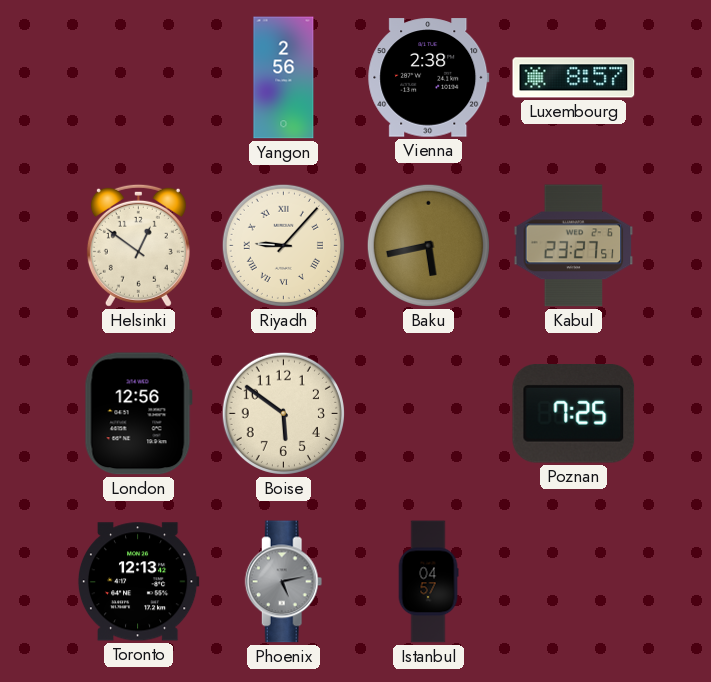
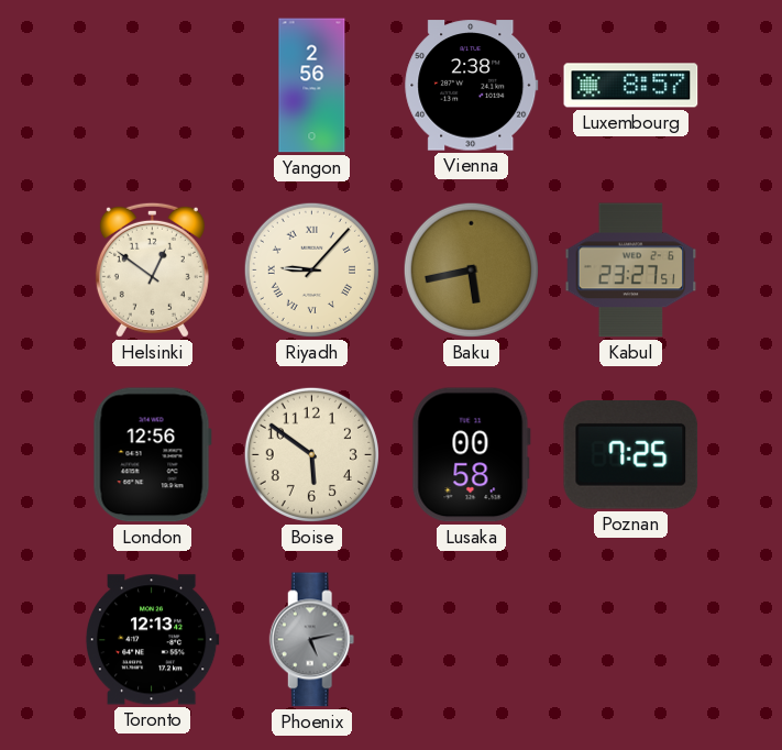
Lusaka: none -> 00:58 (471, 455)
Istanbul: 04:57 -> none (428, 582)
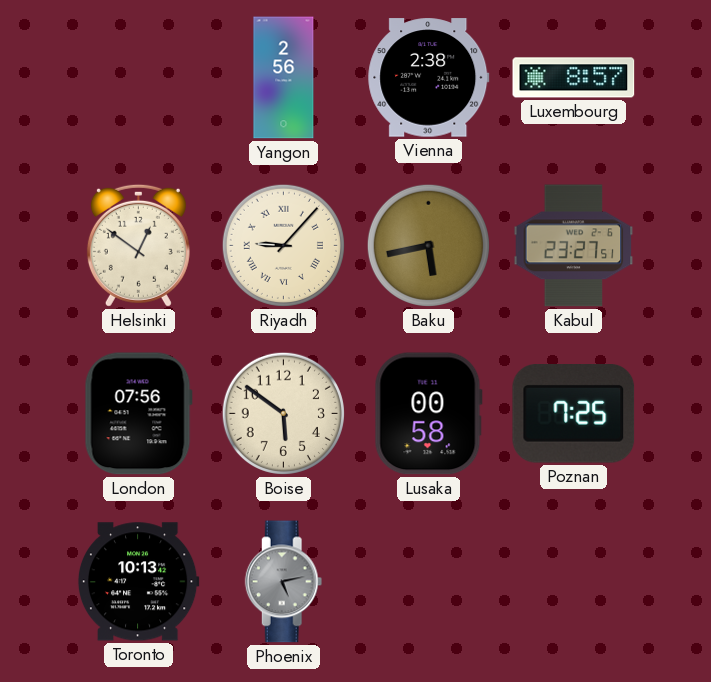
London: 12:56 -> 07:56 (138, 414)
Toronto: 12:13 -> 10:13 (138, 582)
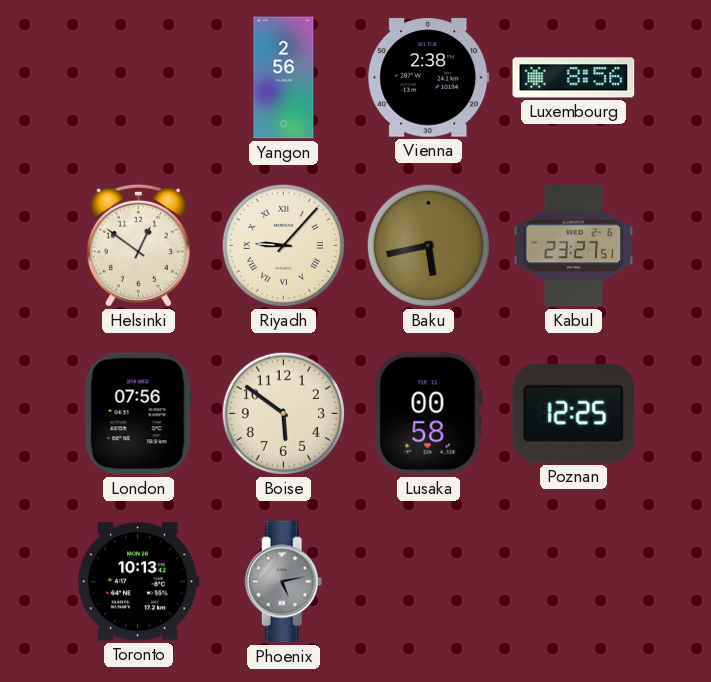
Luxembourg: 8:57 -> 8:56 (574, 78)
Poznan: 7:25 -> 12:25 (574, 414)
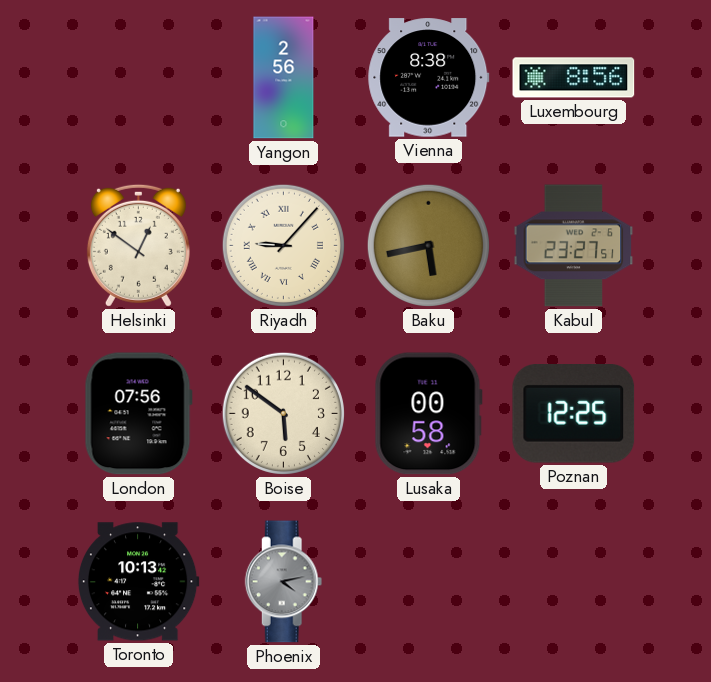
Vienna: 2:38 -> 8:38 (429, 78)
Phoenix: 5:13 -> 4:13 (284, 582)
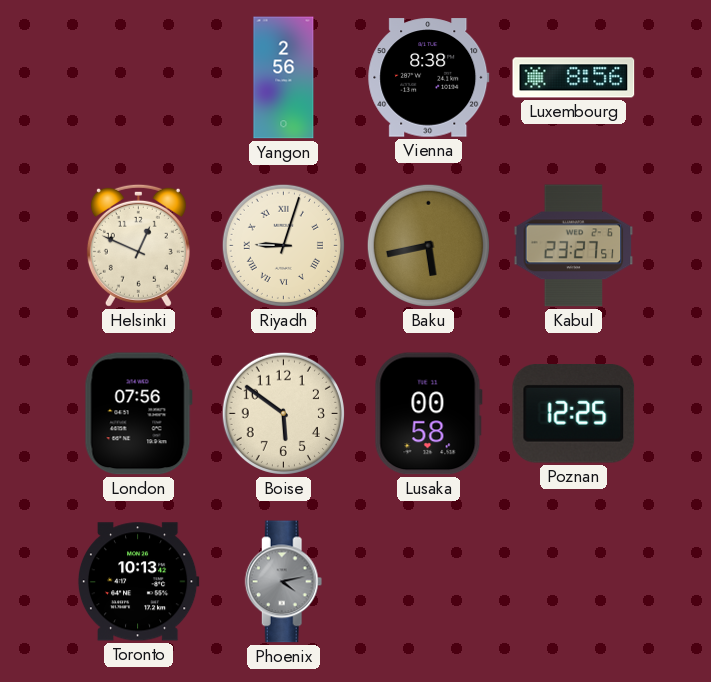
Helsinki: 12:51 -> 12:49 (138, 245)
Riyadh: 9:07 -> 9:03 (283, 245)
